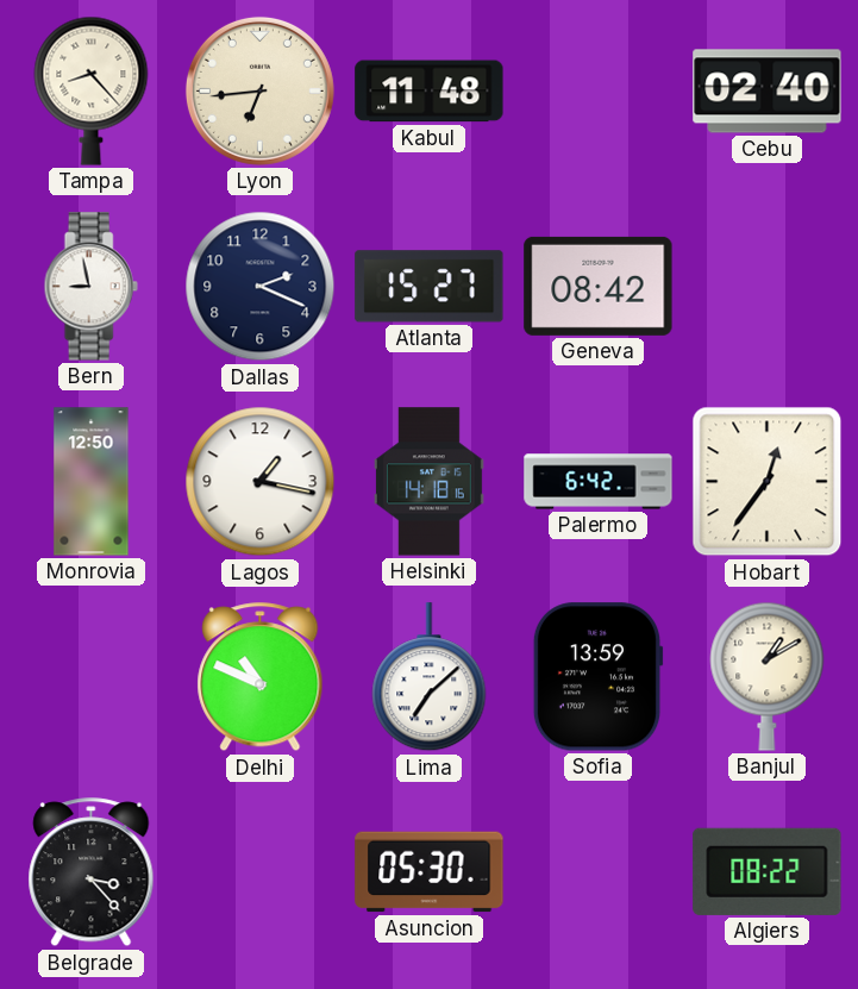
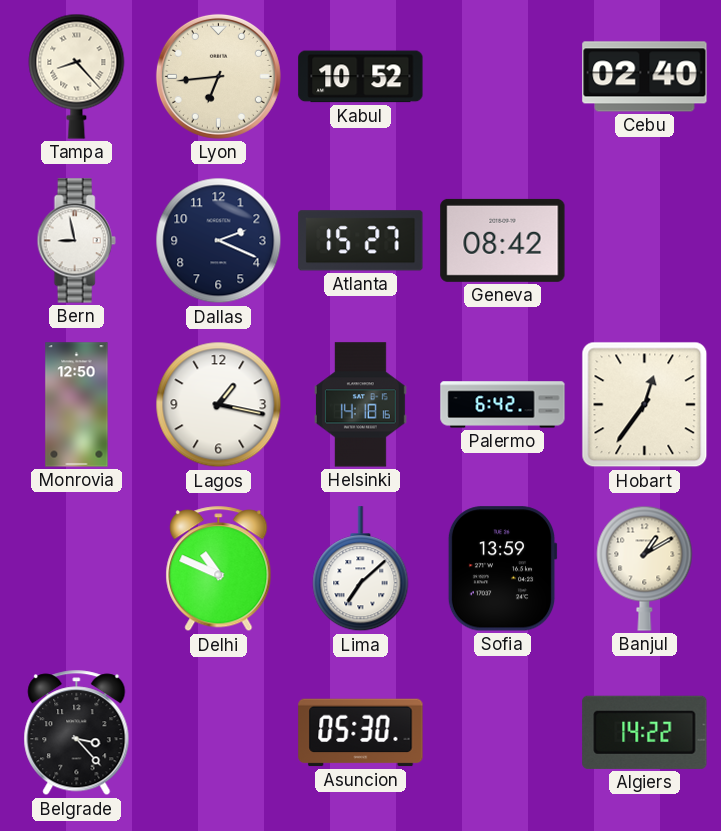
Kabul: 11:48 -> 10:52 (361, 77)
Algiers: 08:22 -> 14:22 (645, 732)
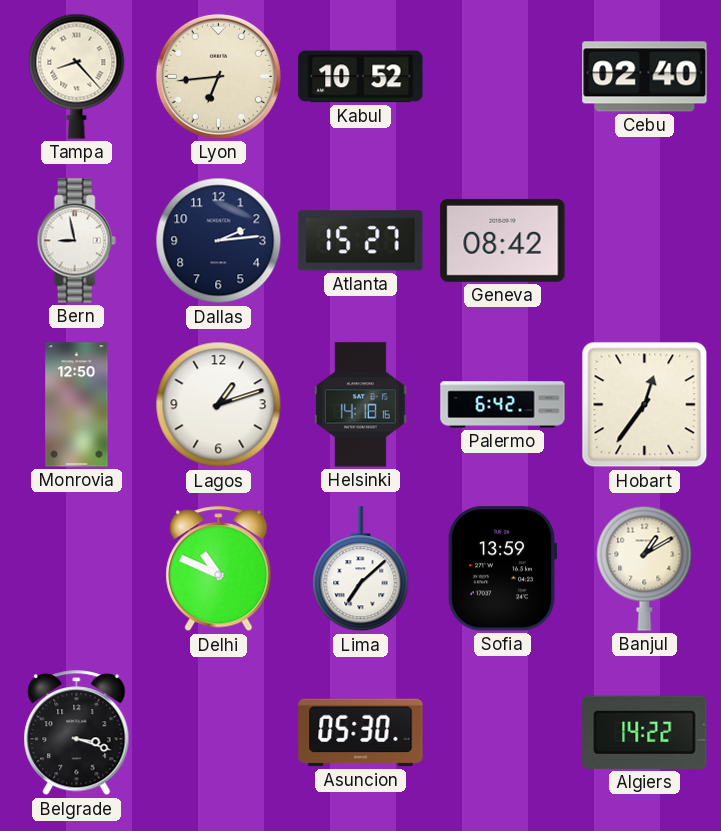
Dallas: 2:19 -> 2:14 (219, 241)
Lagos: 1:17 -> 1:12 (219, 405)
Belgrade: 3:23 -> 3:18 (77, 733)
